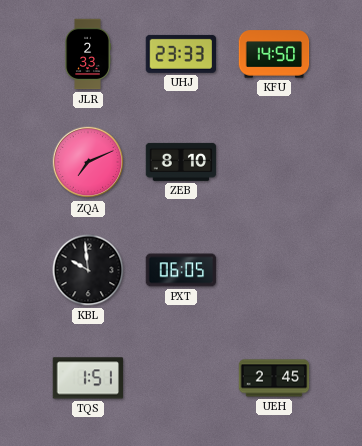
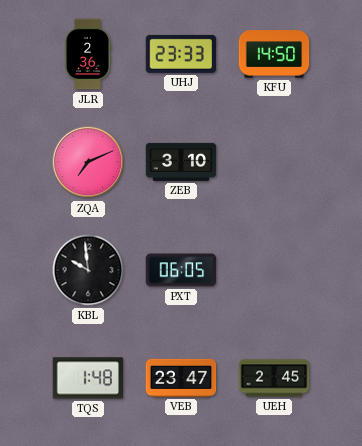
JLR: 2:33 -> 2:36 (88, 54)
ZEB: 8:10 -> 3:10 (181, 162)
TQS: 1:51 -> 1:48 (88, 378)
VEB: none -> 23:47 (181, 378)
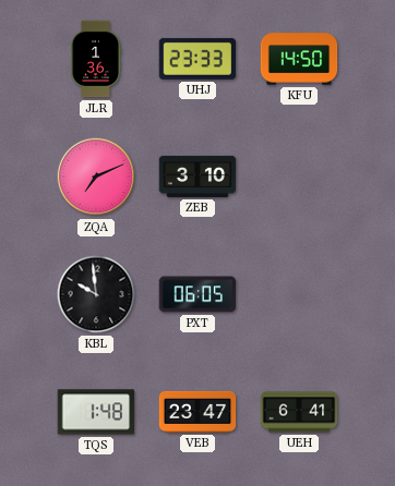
JLR: 2:36 -> 1:36 (96, 59)
UEH: 2:45 -> 6:41 (299, 412)
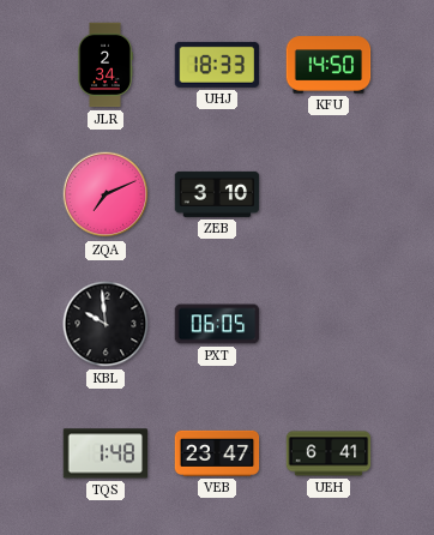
JLR: 1:36 -> 2:34 (106, 65)
UHJ: 23:33 -> 18:33 (217, 65)
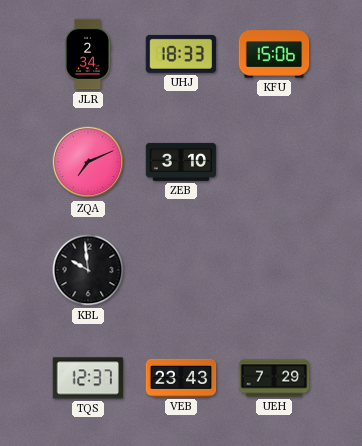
KFU: 14:50 -> 15:06 (274, 54)
PXT: 06:05 -> none (217, 324)
TQS: 1:48 -> 12:37 (88, 378)
VEB: 23:47 -> 23:43 (181, 378)
UEH: 6:41 -> 7:29 (274, 378)
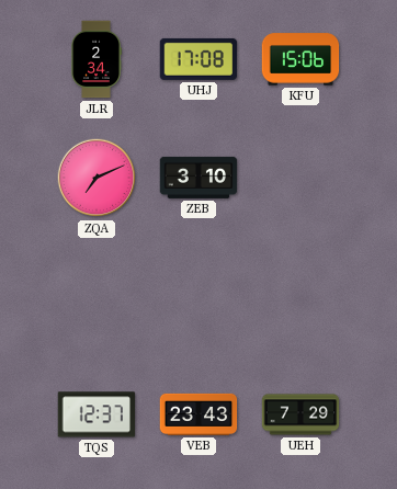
UHJ: 18:33 -> 17:08 (198, 59)
KBL: 9:59 -> none (88, 270)
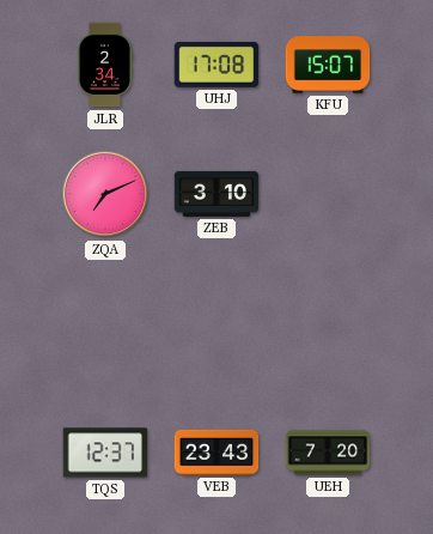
KFU: 15:06 -> 15:07 (328, 65)
UEH: 7:29 -> 7:20 (328, 453)
